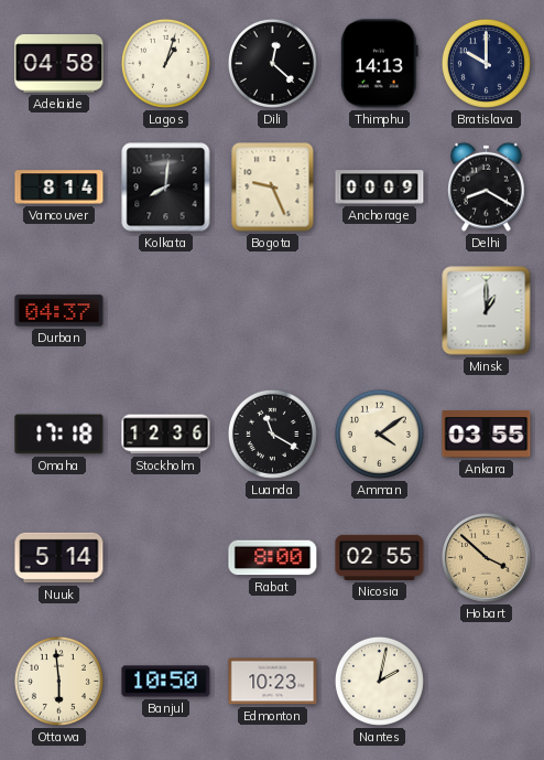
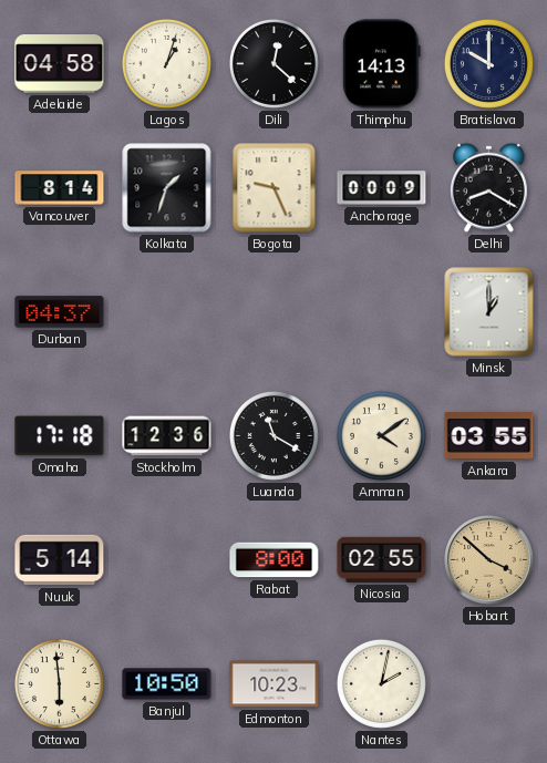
Kolkata: 8:01 -> 1:33 (167, 188)
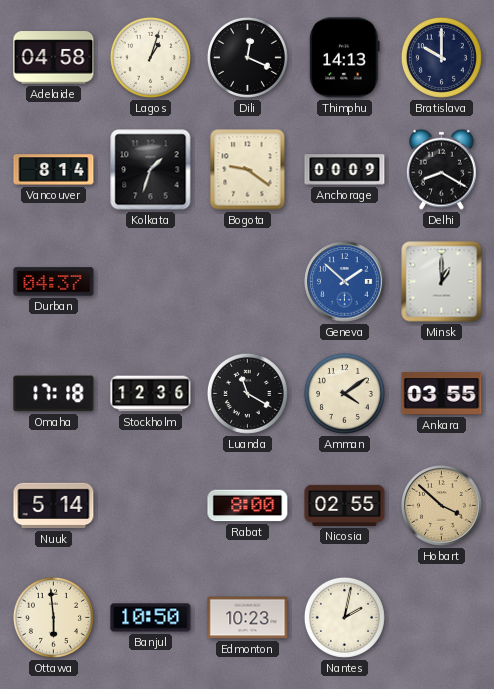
Dili: 12:22 -> 12:19 (247, 57)
Bogota: 9:26 -> 9:21 (248, 170)
Geneva: none -> 1:52 (345, 282)
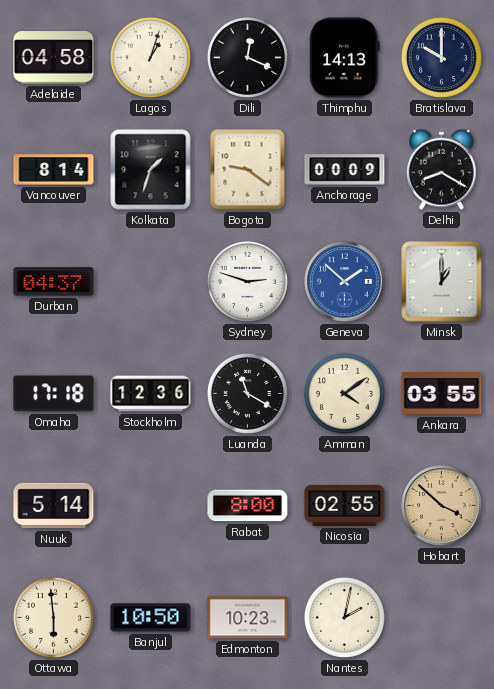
Sydney: none -> 2:48 (247, 281)
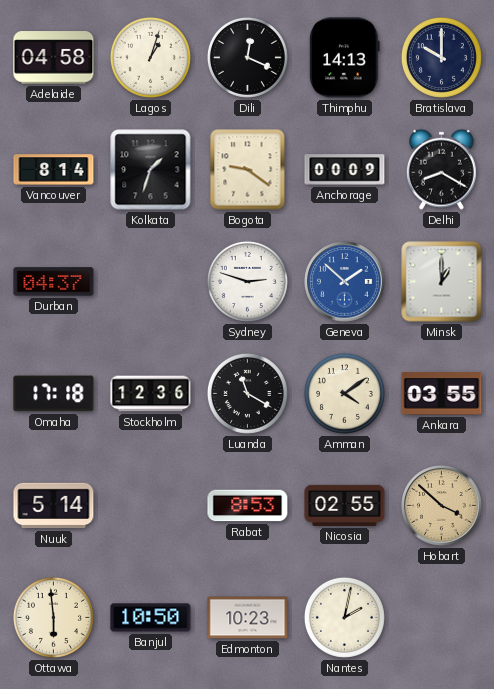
Rabat: 8:00 -> 8:53 (248, 506)
